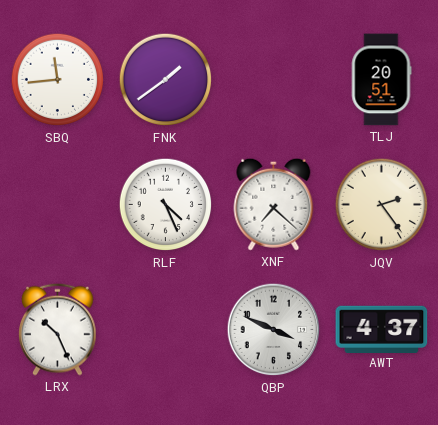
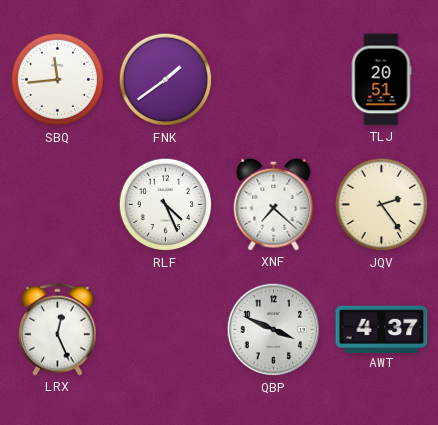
LRX: 10:26 -> 12:26 (58, 329)
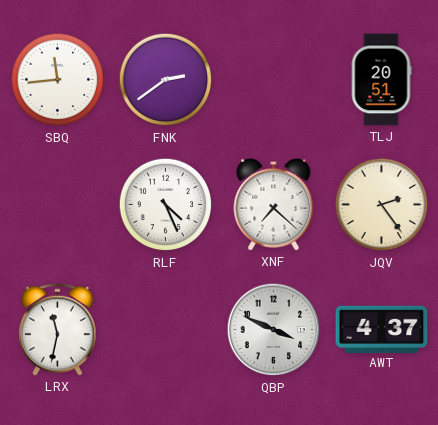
FNK: 1:39 -> 2:39 (166, 80)
LRX: 12:26 -> 11:32 (58, 329)
